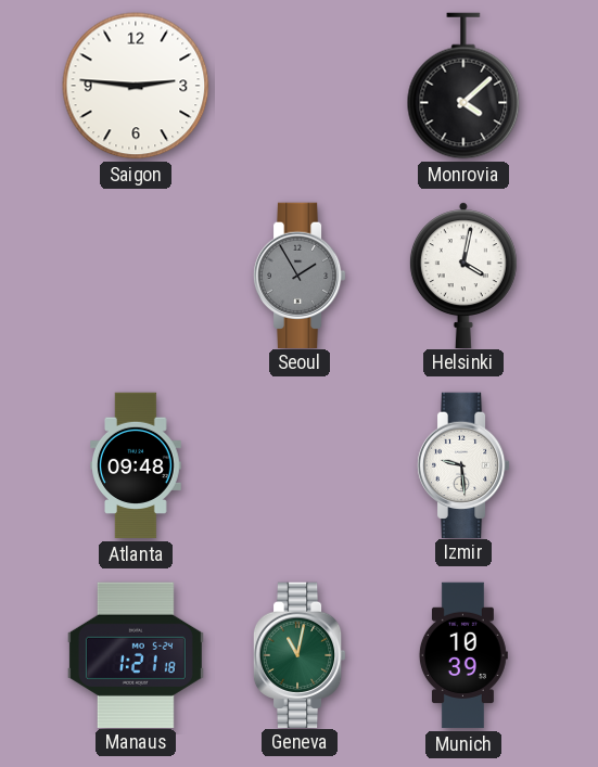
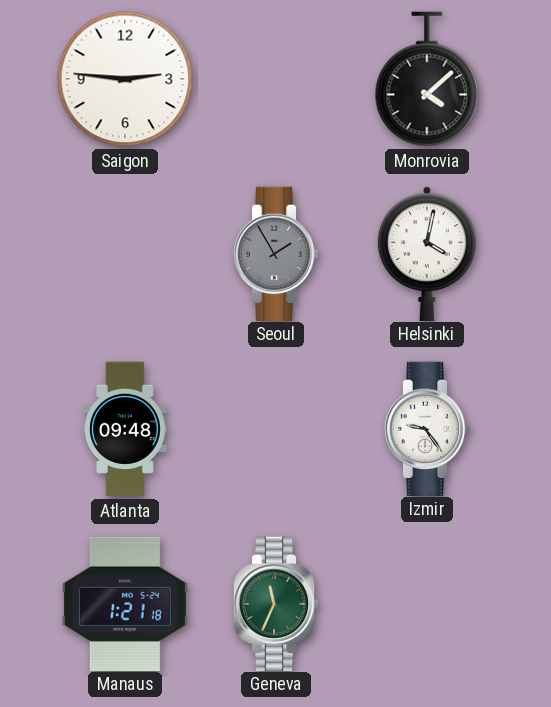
Izmir: 9:29 -> 9:24 (427, 428)
Geneva: 11:02 -> 11:34 (276, 603)
Munich: 10:39 -> none (463, 655)
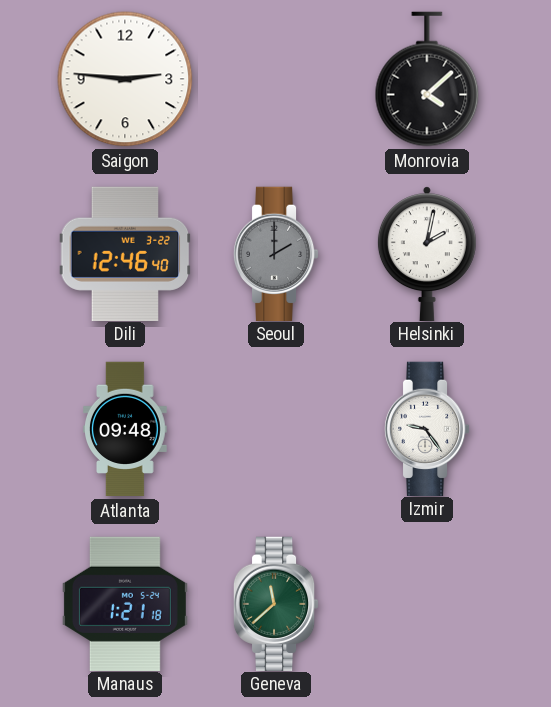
Dili: none -> 12:46 (125, 253)
Seoul: 1:55 -> 2:00 (276, 253)
Helsinki: 4:02 -> 2:02 (427, 253)
Geneva: 11:34 -> 11:38 (276, 603)
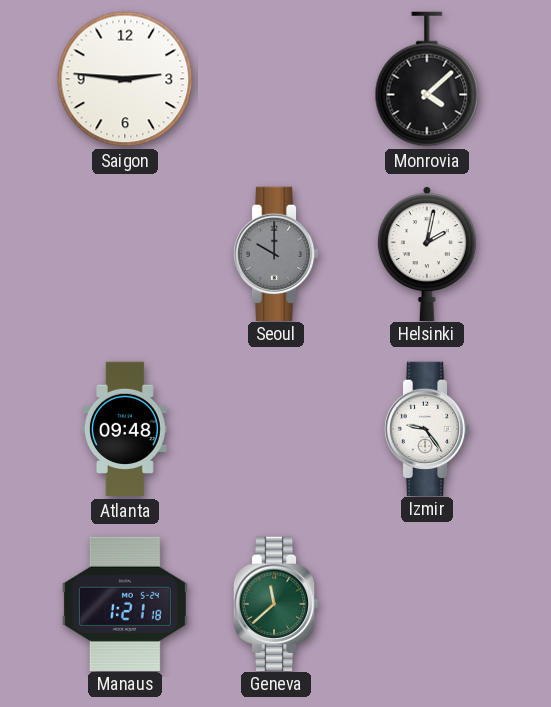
Dili: 12:46 -> none (125, 253)
Seoul: 2:00 -> 10:00 (276, 253)
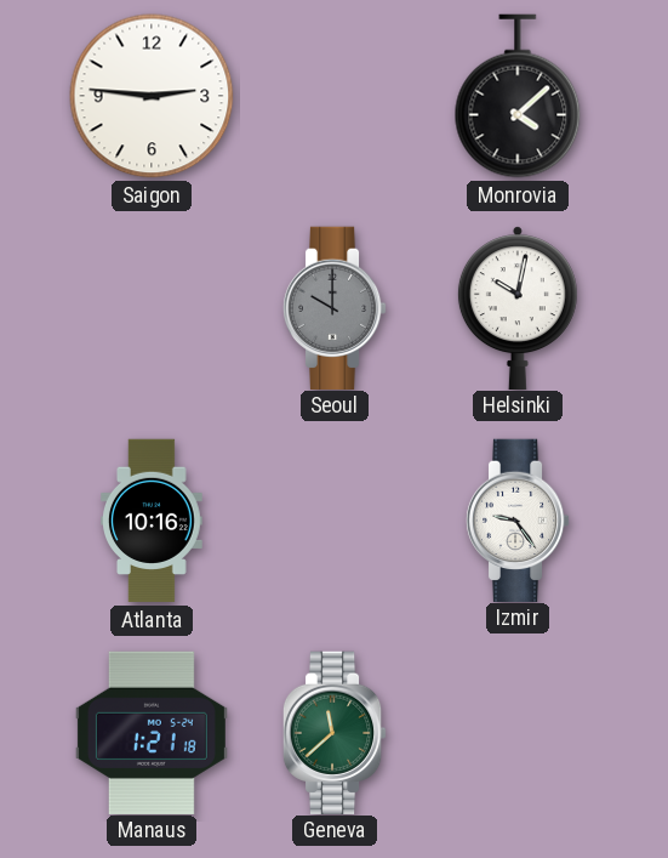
Helsinki: 2:02 -> 10:02 (518, 307)
Atlanta: 09:48 -> 10:16 (153, 521)
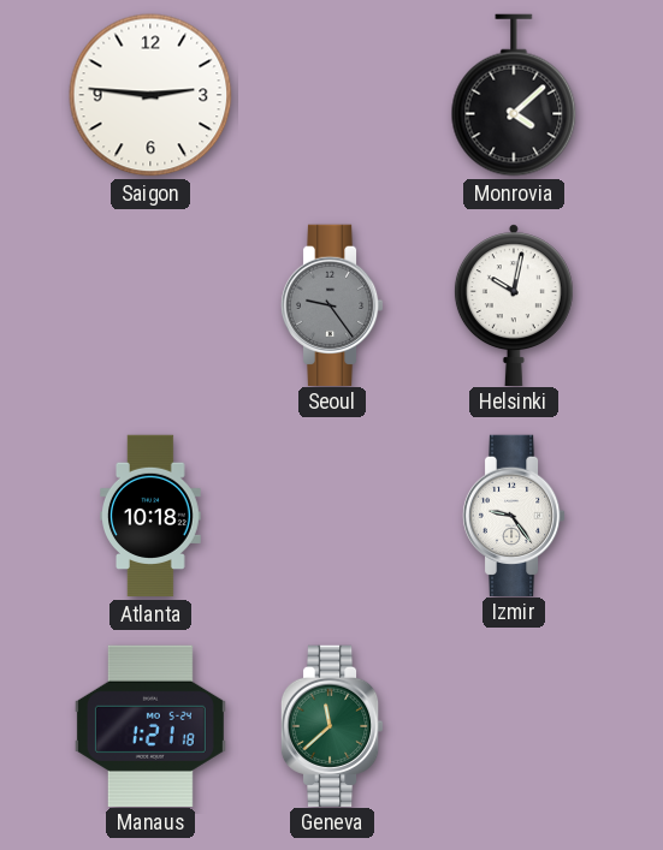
Seoul: 10:00 -> 9:24 (332, 304)
Atlanta: 10:16 -> 10:18 (152, 516)
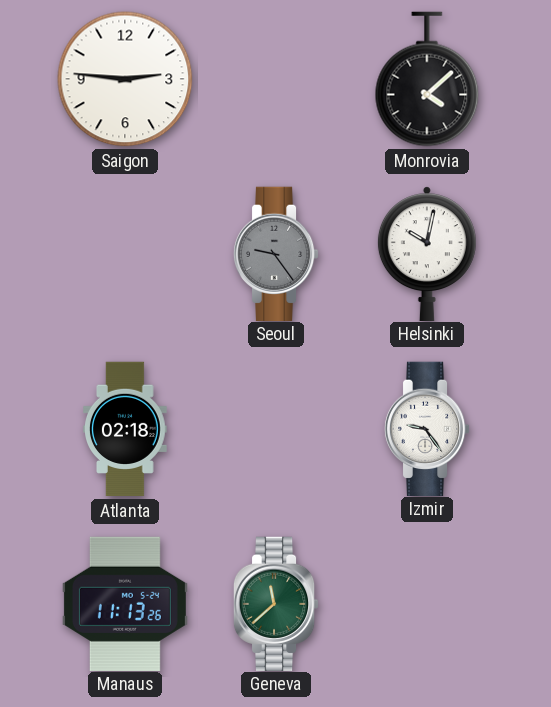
Atlanta: 10:18 -> 02:18 (126, 429)
Manaus: 1:21 -> 11:13 (125, 603)
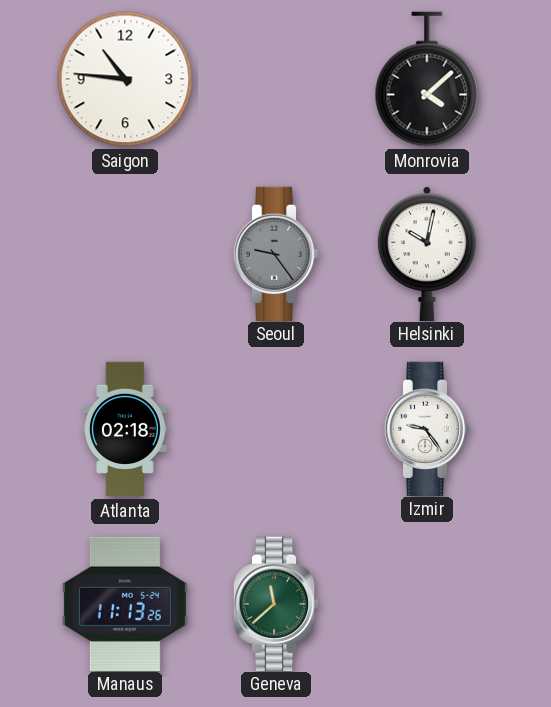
Saigon: 2:46 -> 10:46 (125, 79)
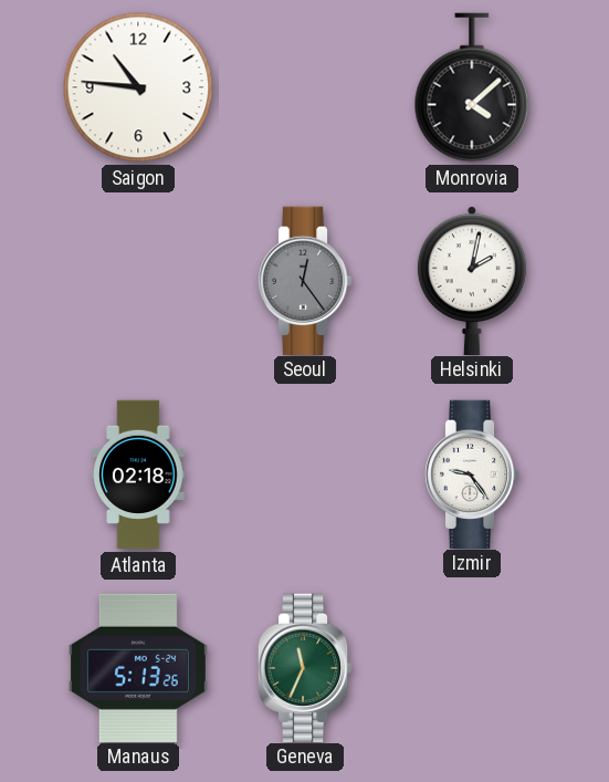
Seoul: 9:24 -> 12:24 (305, 280)
Helsinki: 10:02 -> 2:02 (472, 280)
Manaus: 11:13 -> 5:13 (138, 667)
Geneva: 11:38 -> 11:34 (305, 667)
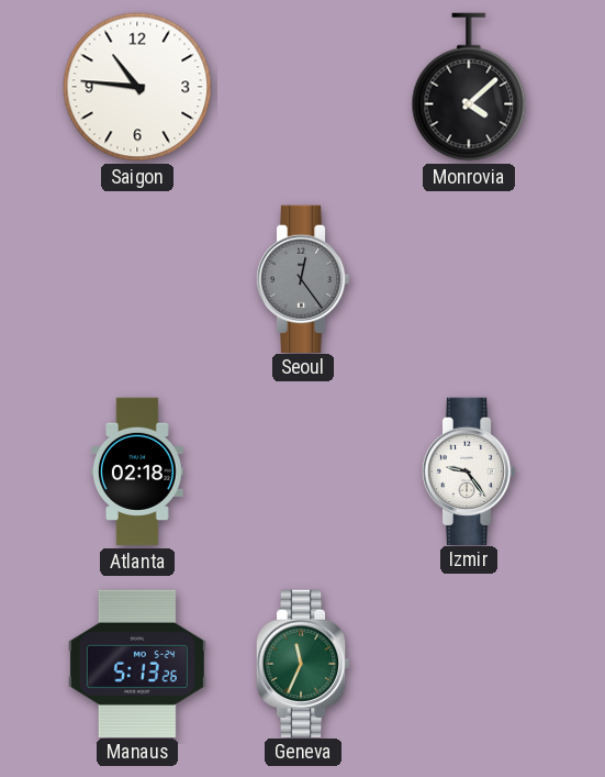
Helsinki: 2:02 -> none (472, 280)
